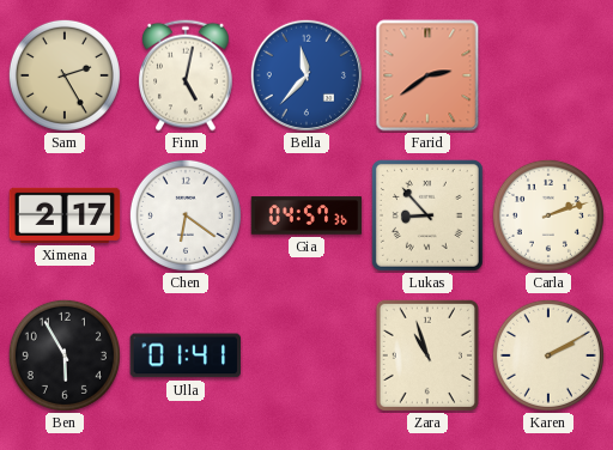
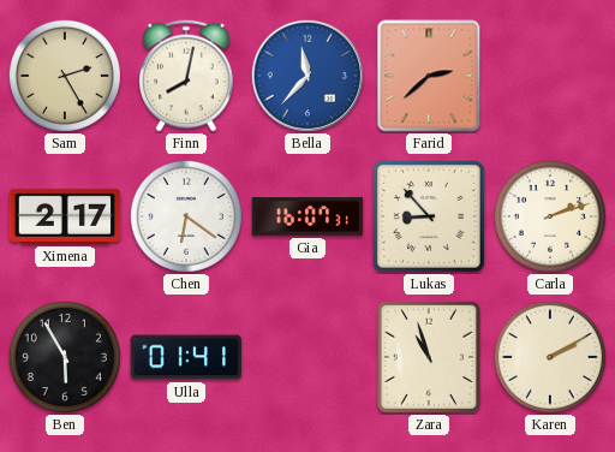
Finn: 5:02 -> 8:02 (186, 76)
Farid: 2:39 -> 2:38 (429, 76)
Gia: 04:57 -> 16:07 (307, 216)
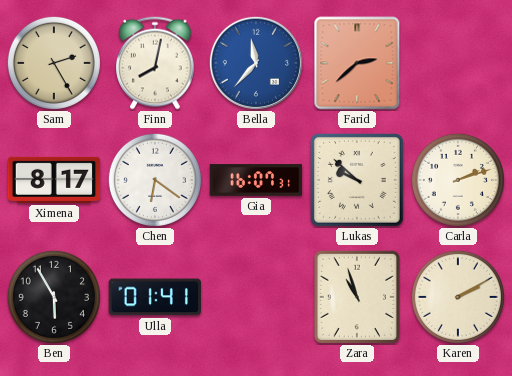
Ximena: 2:17 -> 8:17 (54, 180)
Lukas: 8:53 -> 9:52 (357, 180)
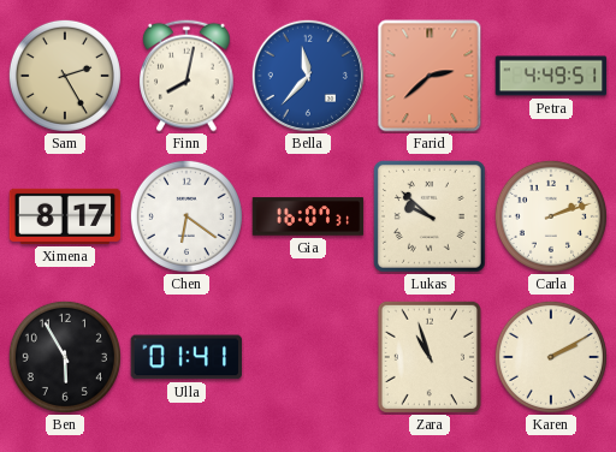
Petra: none -> 4:49 (551, 76)
